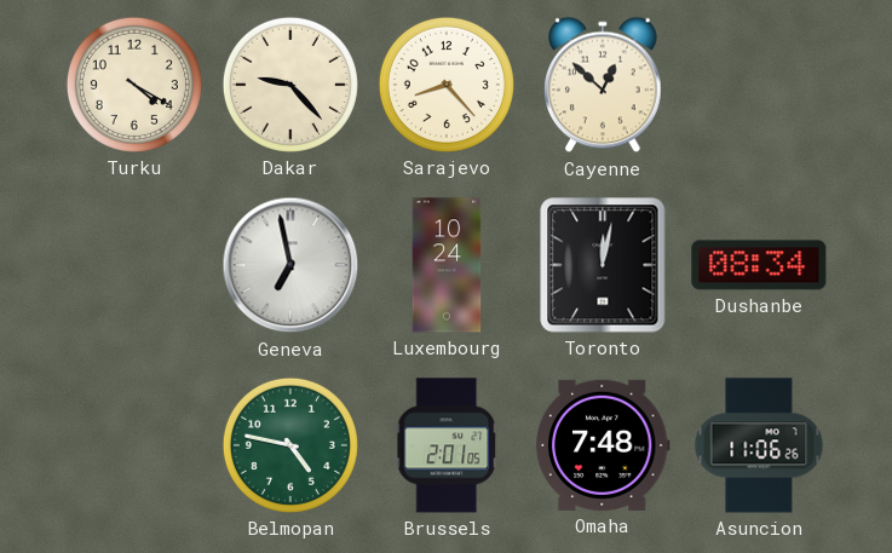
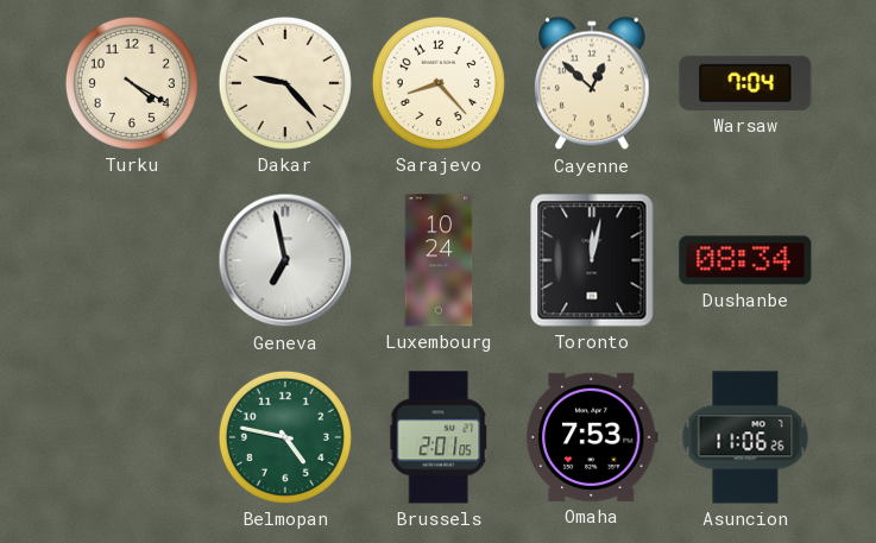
Warsaw: none -> 7:04 (745, 83)
Omaha: 7:48 -> 7:53 (592, 437)
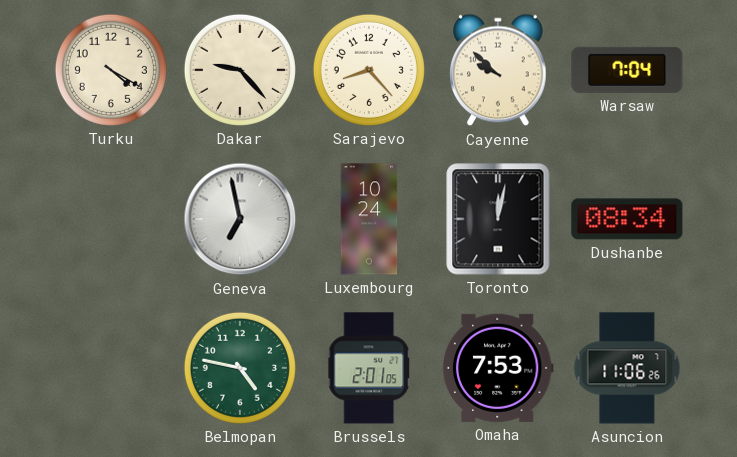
Cayenne: 12:52 -> 9:52 (498, 70)
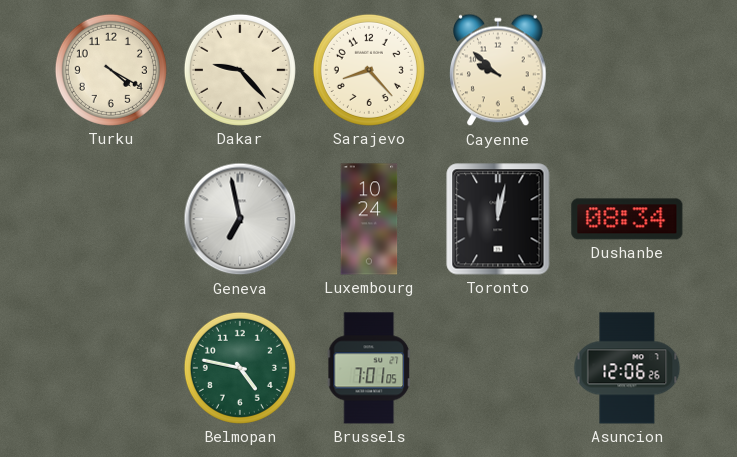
Warsaw: 7:04 -> none (627, 70)
Brussels: 2:01 -> 7:01 (369, 368)
Omaha: 7:53 -> none (498, 368)
Asuncion: 11:06 -> 12:06 (627, 368)
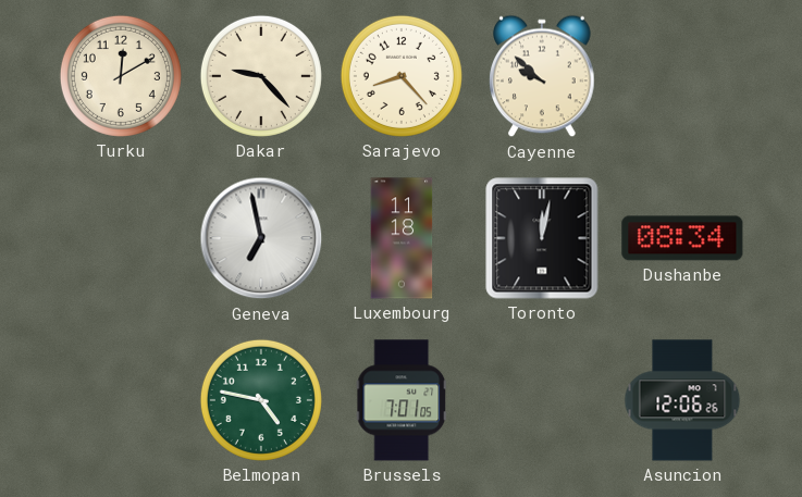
Turku: 4:20 -> 12:10 (121, 76)
Luxembourg: 10:24 -> 11:18 (402, 238)
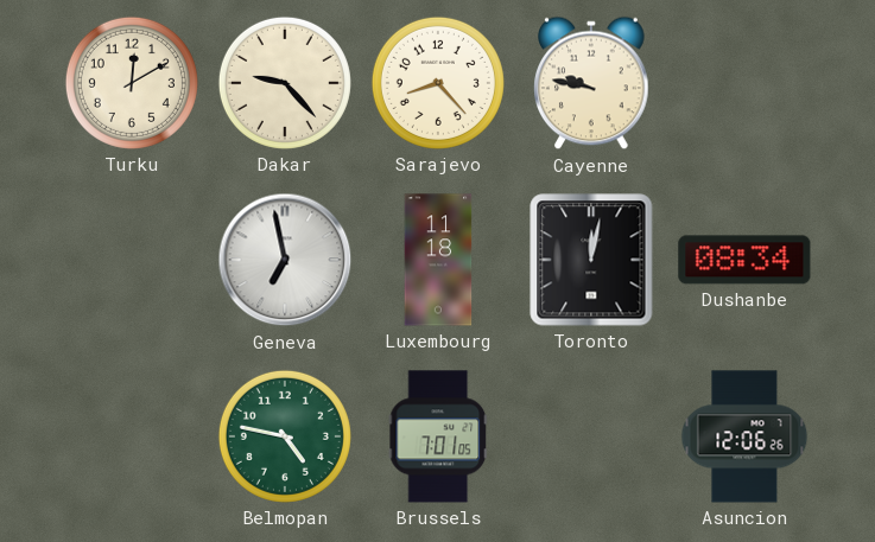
Cayenne: 9:52 -> 9:47 (591, 83)
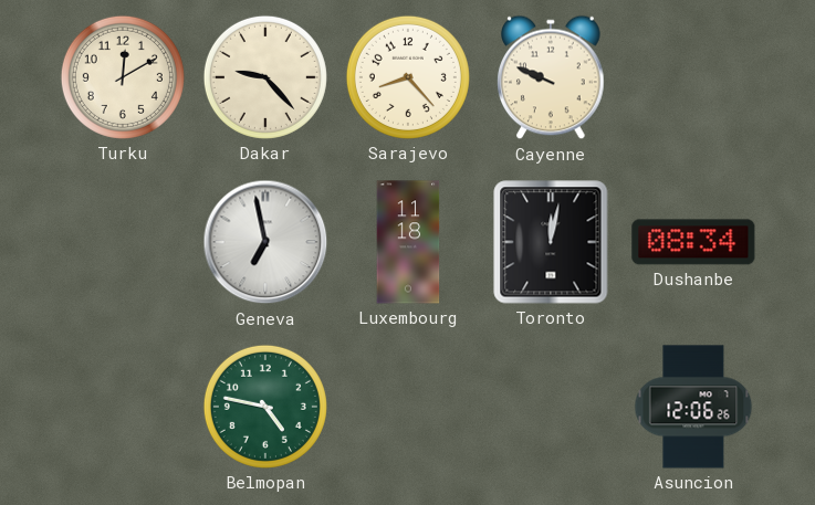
Cayenne: 9:47 -> 9:49 (551, 77)
Brussels: 7:01 -> none (438, 436)
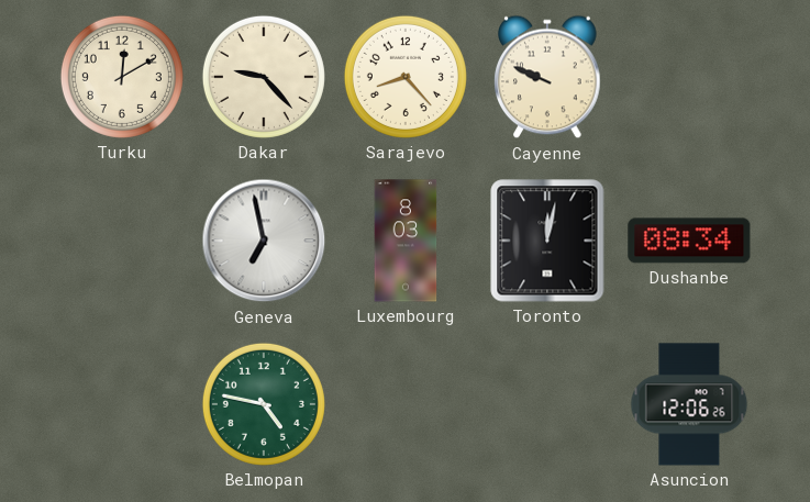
Luxembourg: 11:18 -> 8:03 (406, 241)
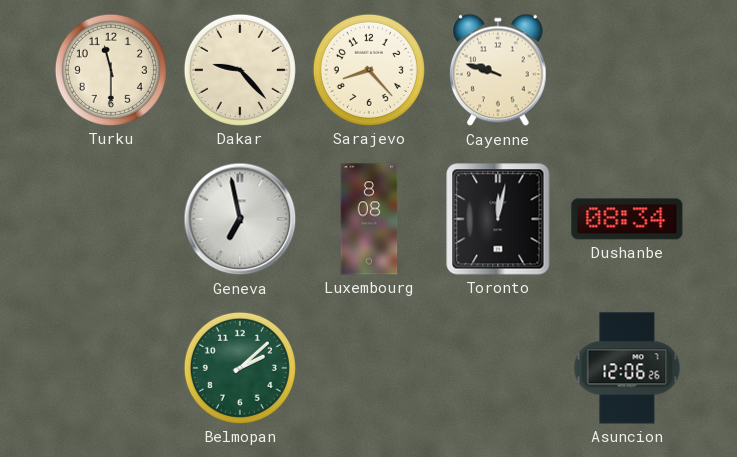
Turku: 12:10 -> 11:30 (111, 70)
Cayenne: 9:49 -> 9:48 (498, 70)
Luxembourg: 8:03 -> 8:08 (369, 219)
Belmopan: 4:47 -> 2:08 (240, 368)
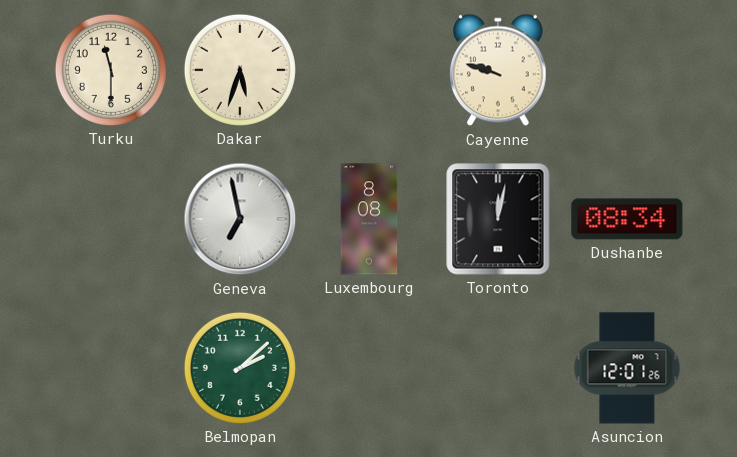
Dakar: 9:23 -> 5:33 (240, 70)
Sarajevo: 8:23 -> none (369, 70)
Asuncion: 12:06 -> 12:01 (627, 368)
